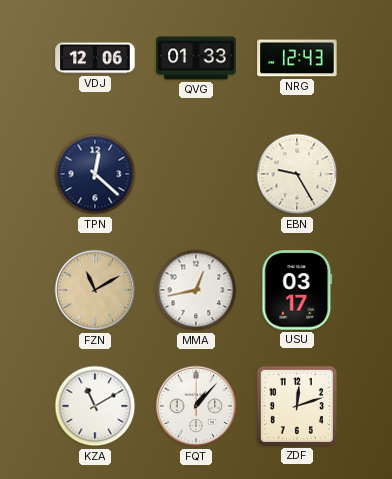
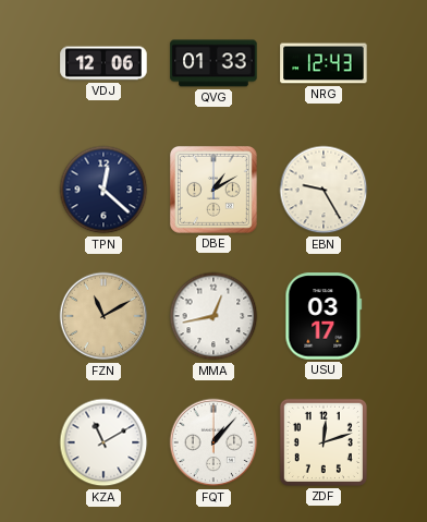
DBE: none -> 1:10 (213, 190)
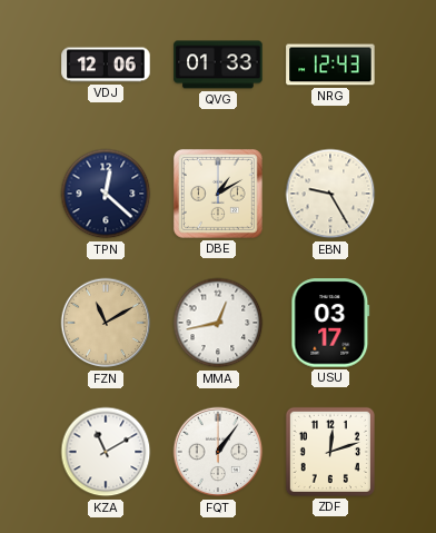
FQT: 1:07 -> 1:06 (218, 452)
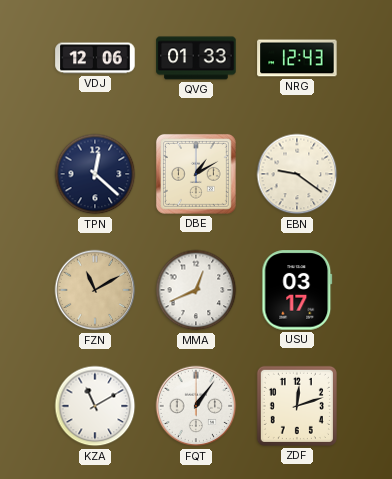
EBN: 9:25 -> 9:21 (297, 174)
MMA: 12:43 -> 12:41 (196, 290)
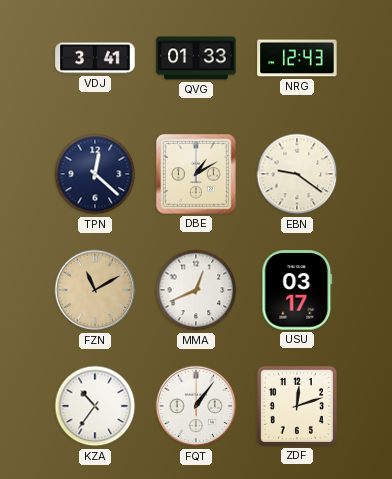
VDJ: 12:06 -> 3:41 (95, 58)
KZA: 11:10 -> 10:36 (95, 406)
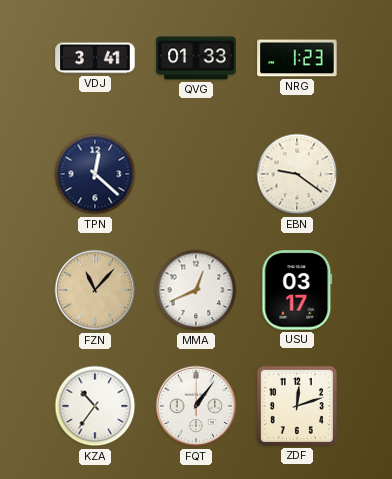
NRG: 12:43 -> 1:23 (297, 58)
DBE: 1:10 -> none (196, 174)
FZN: 11:10 -> 11:07 (95, 290)
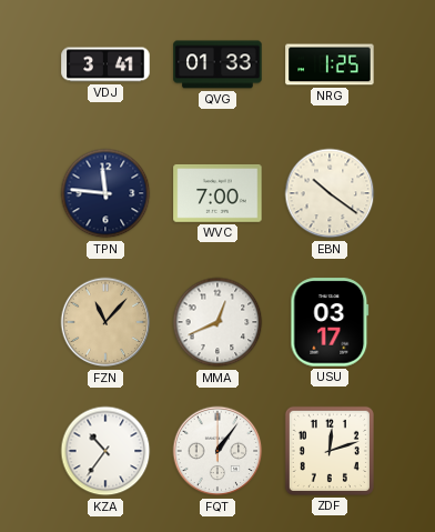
NRG: 1:23 -> 1:25 (330, 64)
TPN: 12:22 -> 11:46 (105, 193)
WVC: none -> 7:00 (217, 193)
EBN: 9:21 -> 10:21 (330, 193)
